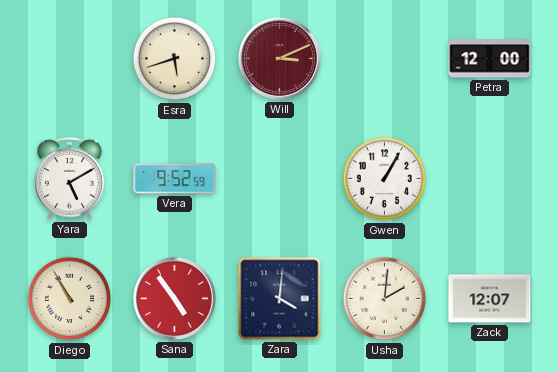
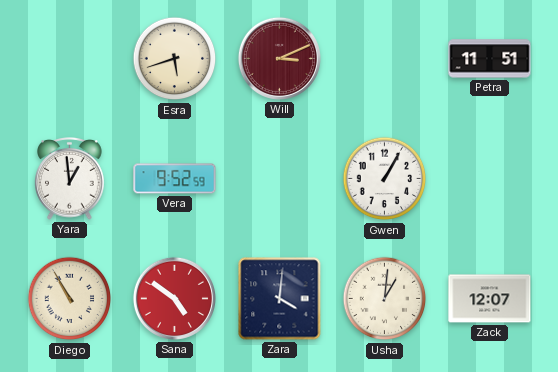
Petra: 12:00 -> 11:51 (490, 59)
Yara: 5:10 -> 12:59 (70, 179)
Sana: 4:54 -> 4:51 (174, 298)
Usha: 2:01 -> 1:01 (385, 299)
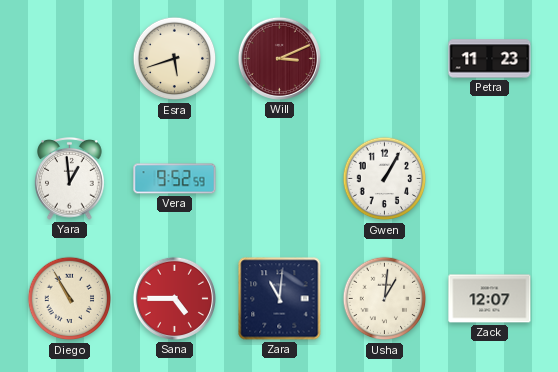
Petra: 11:51 -> 11:23 (490, 59)
Sana: 4:51 -> 4:45 (174, 298)
Zara: 4:01 -> 11:01 (280, 299)
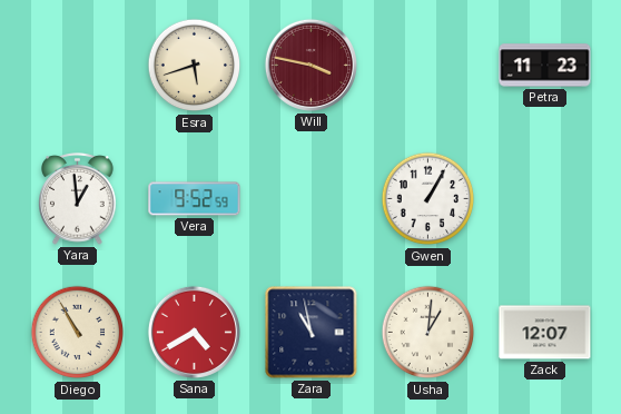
Will: 3:11 -> 3:47 (310, 65)
Sana: 4:45 -> 4:40 (194, 332)
Zara: 11:01 -> 10:58 (312, 333)
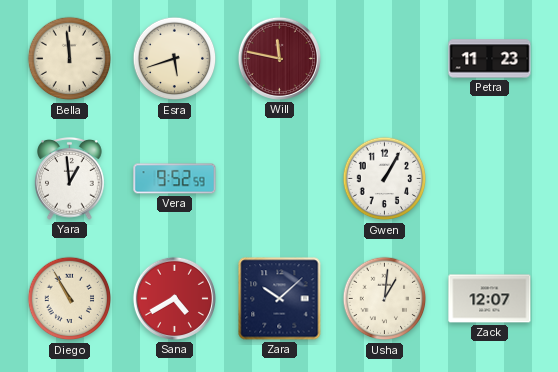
Bella: none -> 11:59 (70, 59)
Will: 3:47 -> 11:47 (279, 58)
Zara: 10:58 -> 10:08 (280, 299)
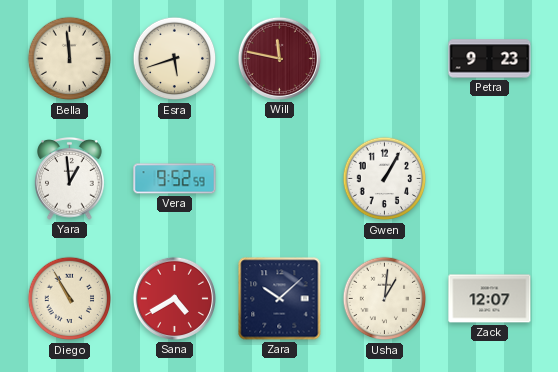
Petra: 11:23 -> 9:23 (490, 59)
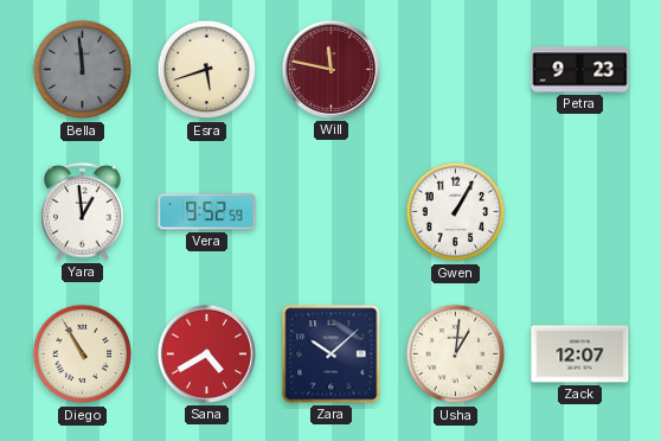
Bella dial: cream -> grey (83, 70)
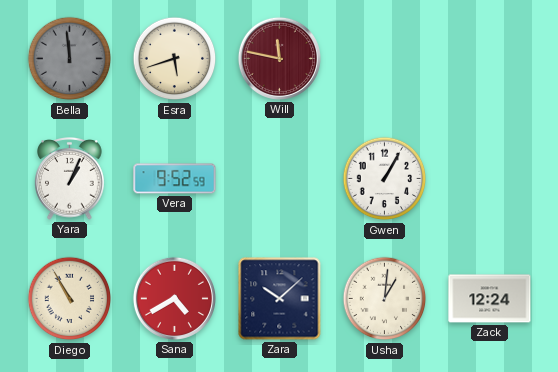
Petra: 9:23 -> none (580, 70)
Yara: 12:59 -> 1:04 (70, 179)
Zack: 12:07 -> 12:24 (490, 299)
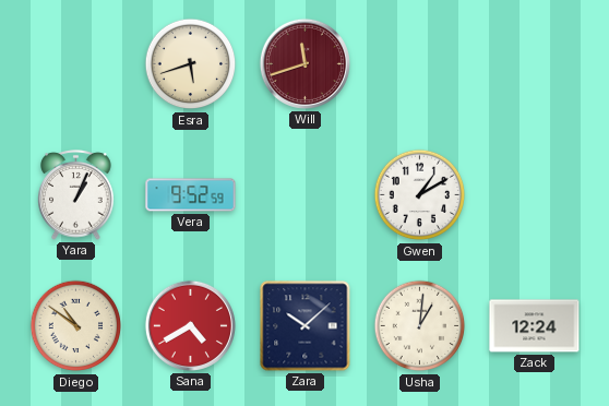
Bella: 11:59 -> none (70, 59)
Will: 11:47 -> 11:42 (304, 63)
Gwen: 1:05 -> 1:10 (420, 195)
Diego: 10:55 -> 10:51 (76, 326)
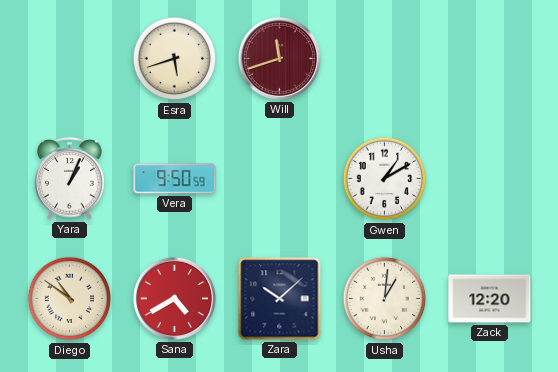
Vera: 9:52 -> 9:50 (175, 179)
Zack: 12:24 -> 12:20 (490, 299)
